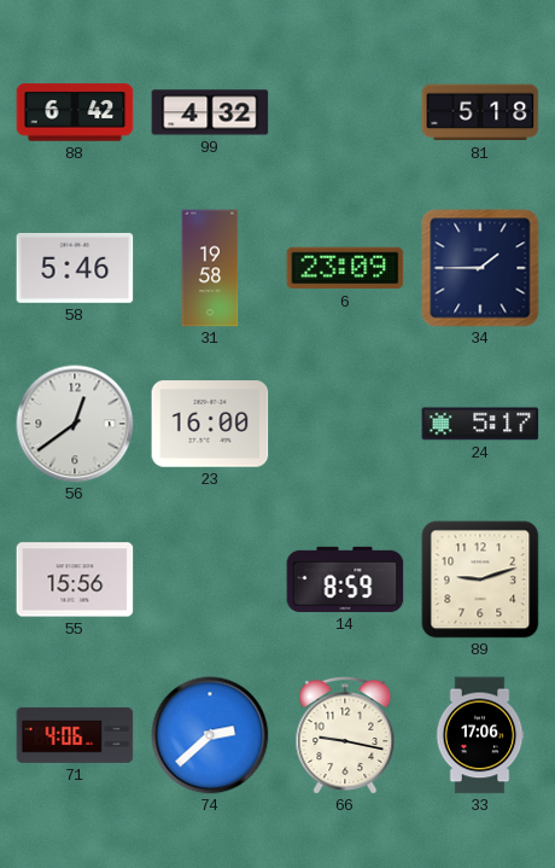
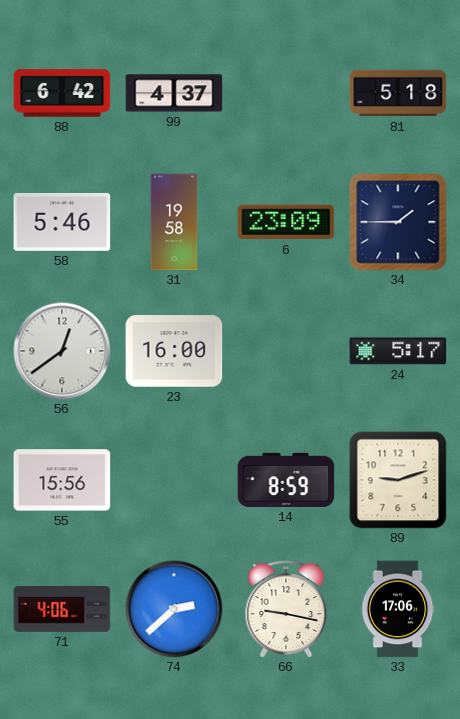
99: 4:32 -> 4:37 (174, 93)
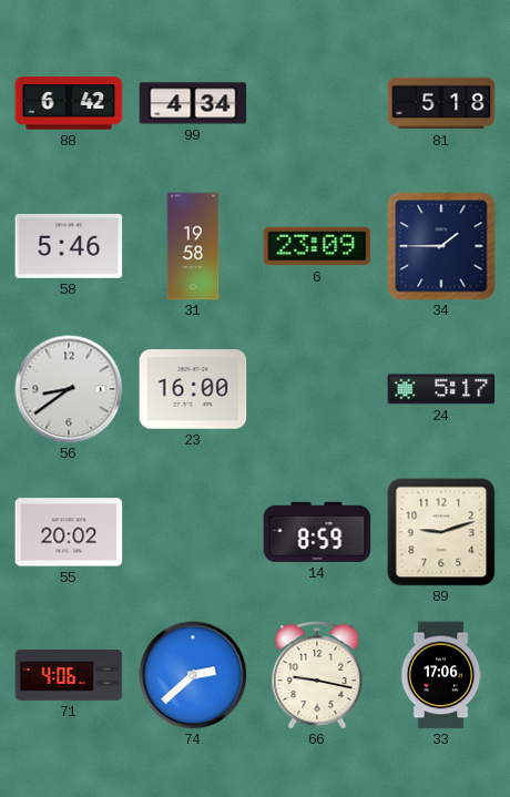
99: 4:37 -> 4:34 (193, 103)
56: 12:39 -> 8:39 (69, 389)
55: 15:56 -> 20:02 (69, 532)
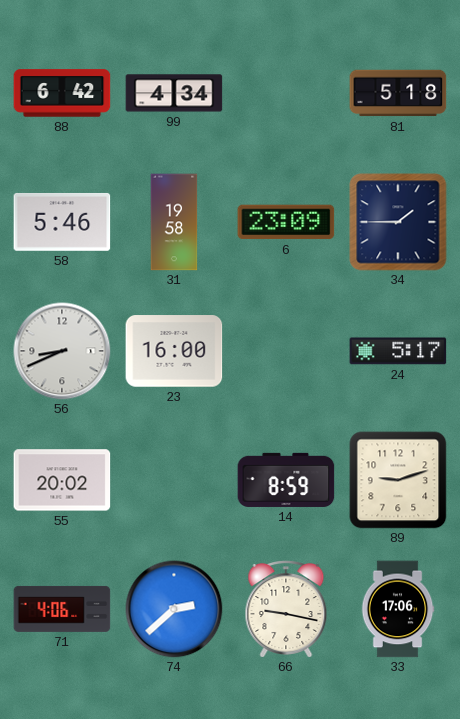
56: 8:39 -> 8:41 (62, 351)
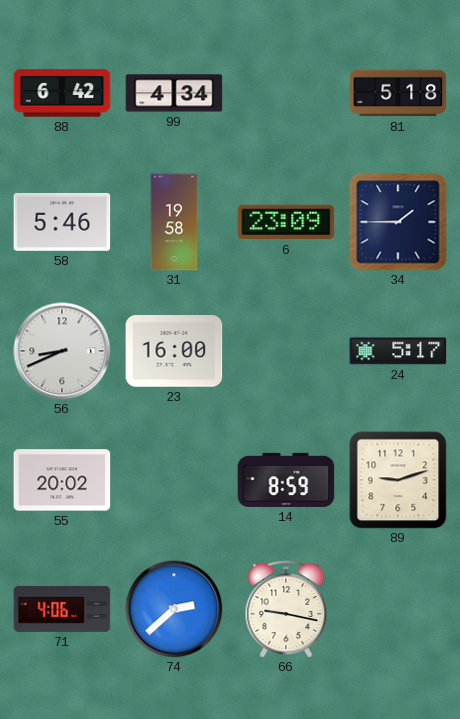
33: 17:06 -> none (398, 609)
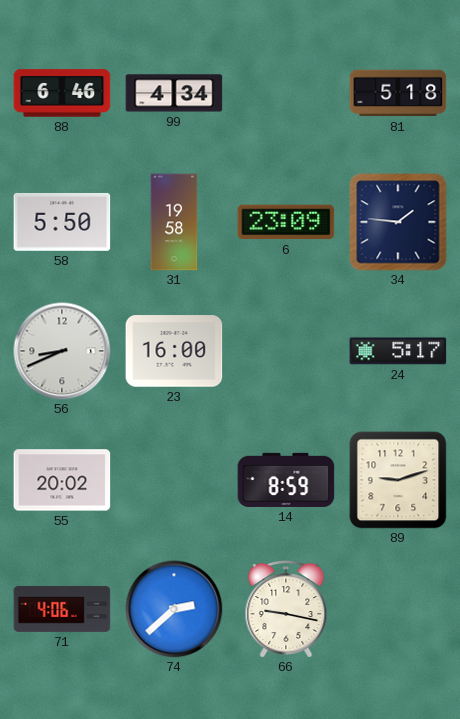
88: 6:42 -> 6:46 (62, 93)
58: 5:46 -> 5:50 (62, 222)
34: 1:45 -> 1:46 (398, 222)
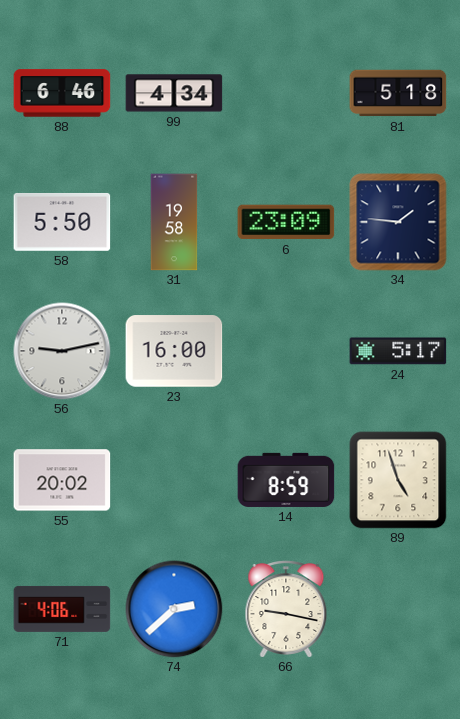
56: 8:41 -> 9:13 (62, 351)
89: 9:12 -> 4:57 (398, 480)
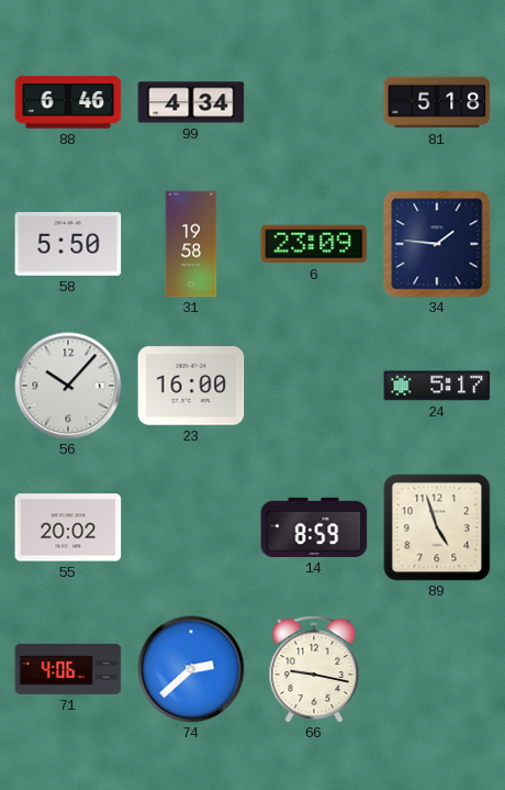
56: 9:13 -> 10:07 (68, 386)
